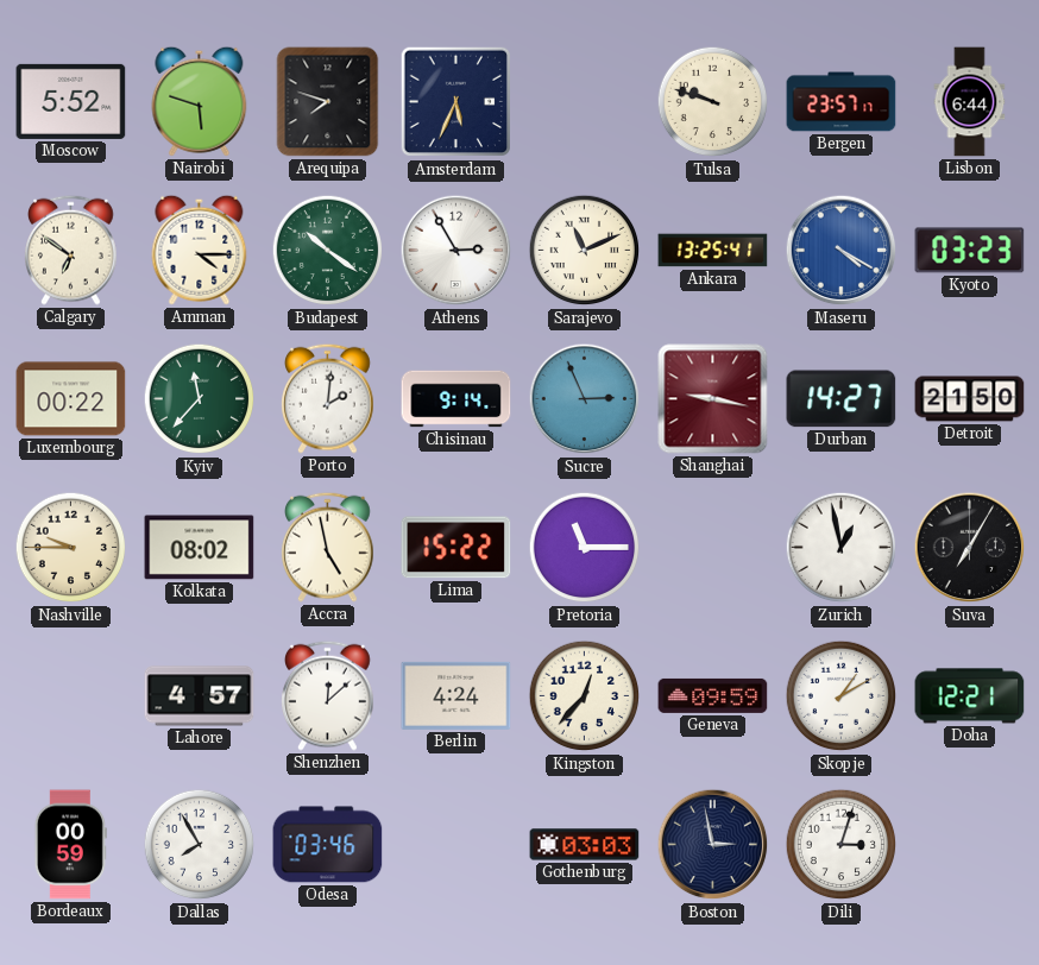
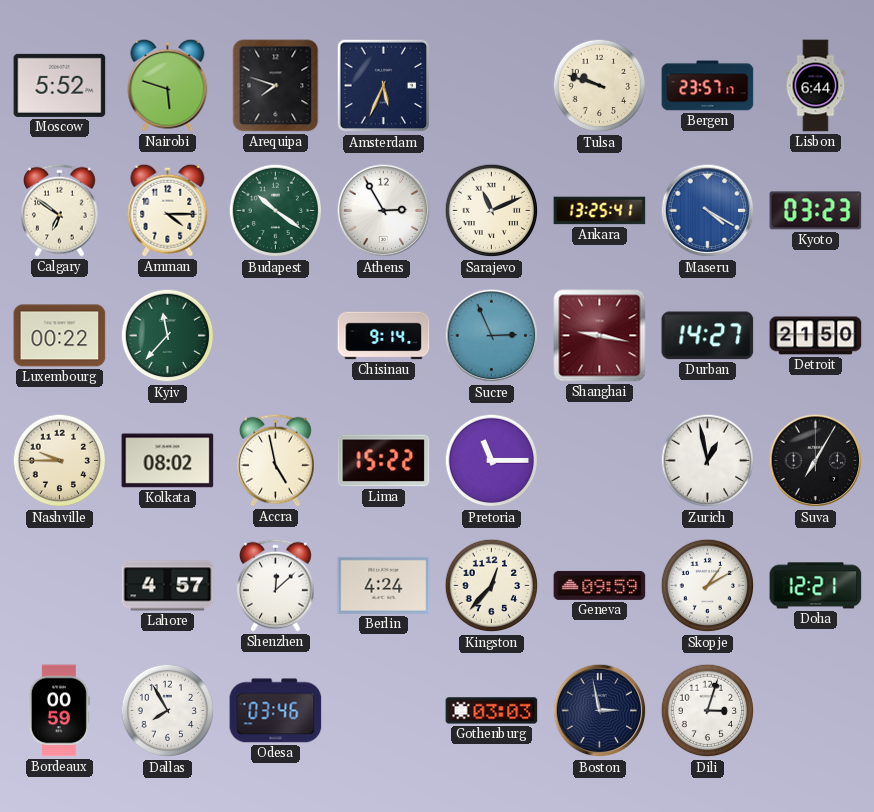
Porto: 2:01 -> none (328, 398)
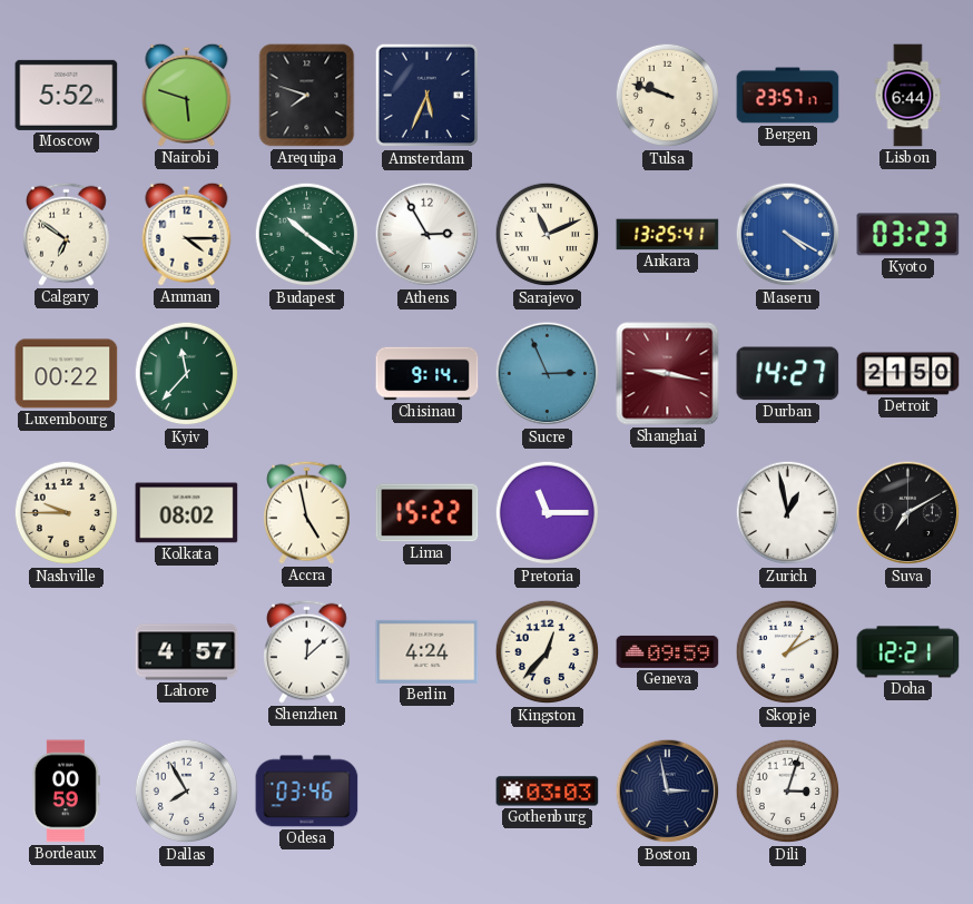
Suva: 7:05 -> 7:10 (908, 513)
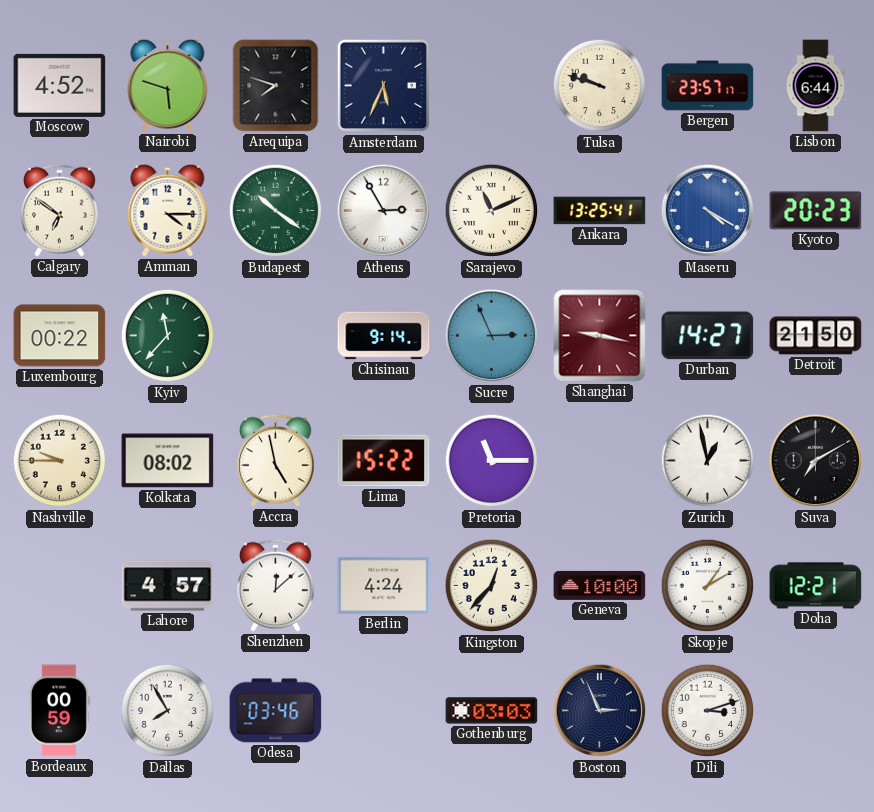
Moscow: 5:52 -> 4:52 (60, 85)
Kyoto: 03:23 -> 20:23 (816, 211)
Geneva: 09:59 -> 10:00 (600, 585)
Boston: 2:58 -> 2:56 (600, 711)
Dili: 3:03 -> 3:12 (708, 711)
